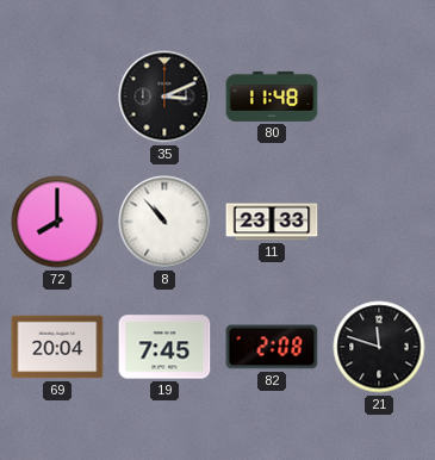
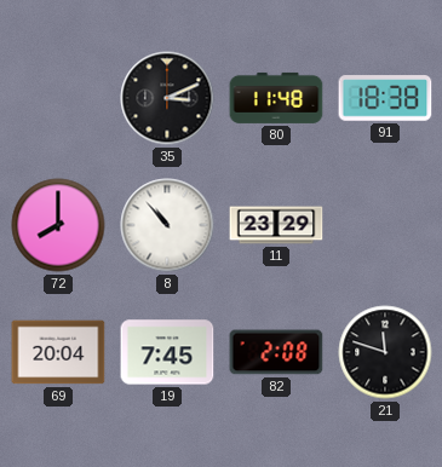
91: none -> 18:38 (385, 98)
11: 23:33 -> 23:29 (276, 225)
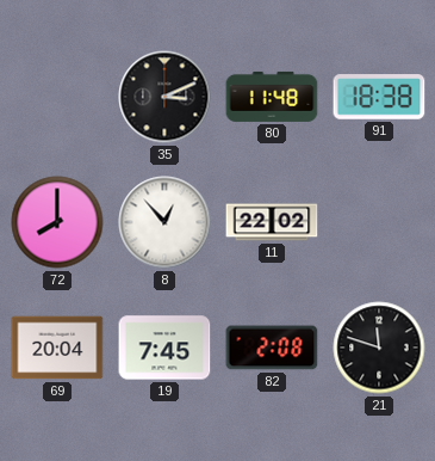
8: 10:53 -> 12:53 (164, 222)
11: 23:29 -> 22:02 (272, 222)
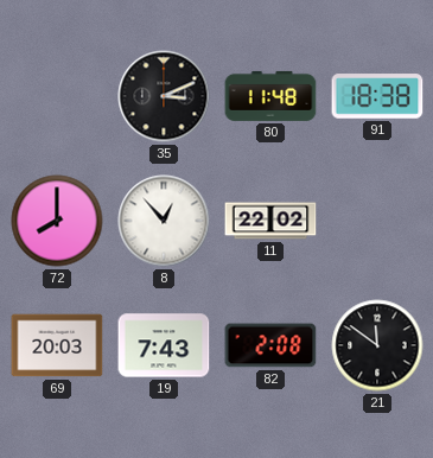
69: 20:04 -> 20:03 (57, 345)
19: 7:45 -> 7:43 (164, 345)
21: 11:48 -> 11:51 (377, 345)
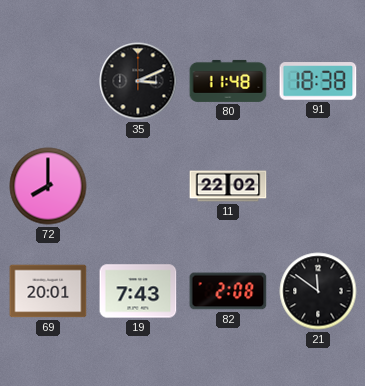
8: 12:53 -> none (164, 221)
69: 20:03 -> 20:01 (48, 291)
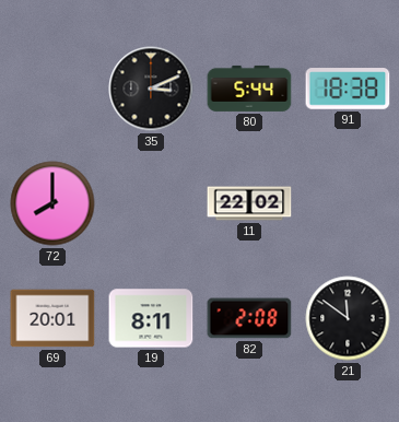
80: 11:48 -> 5:44 (249, 89)
19: 7:43 -> 8:11 (151, 318)
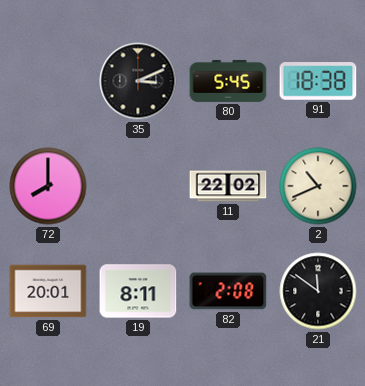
80: 5:44 -> 5:45 (228, 81)
2: none -> 10:41 (318, 186)
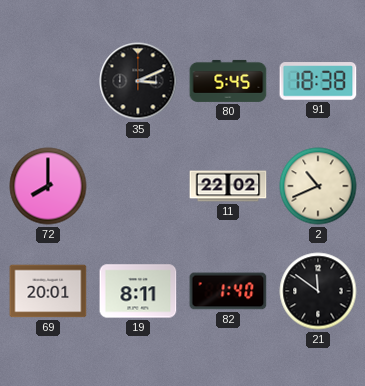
82: 2:08 -> 1:40 (228, 291)
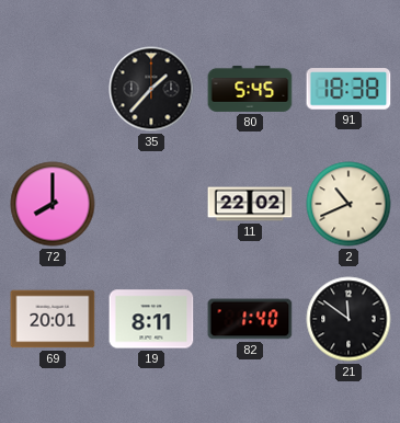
35: 3:11 -> 1:37 (151, 89)
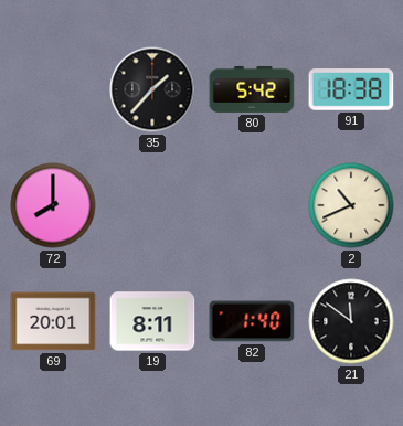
80: 5:45 -> 5:42 (252, 89)
11: 22:02 -> none (250, 204)
